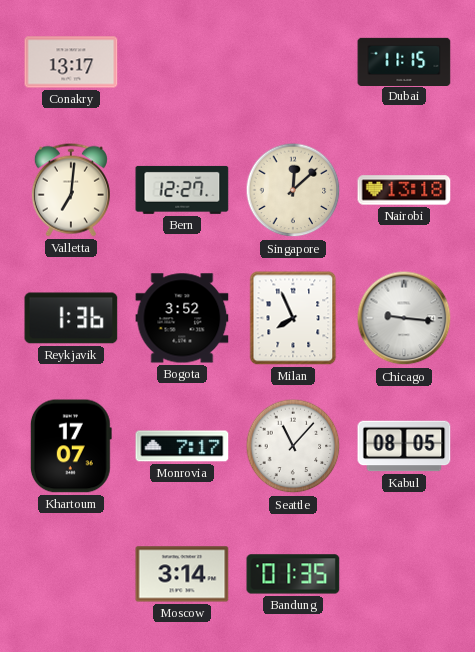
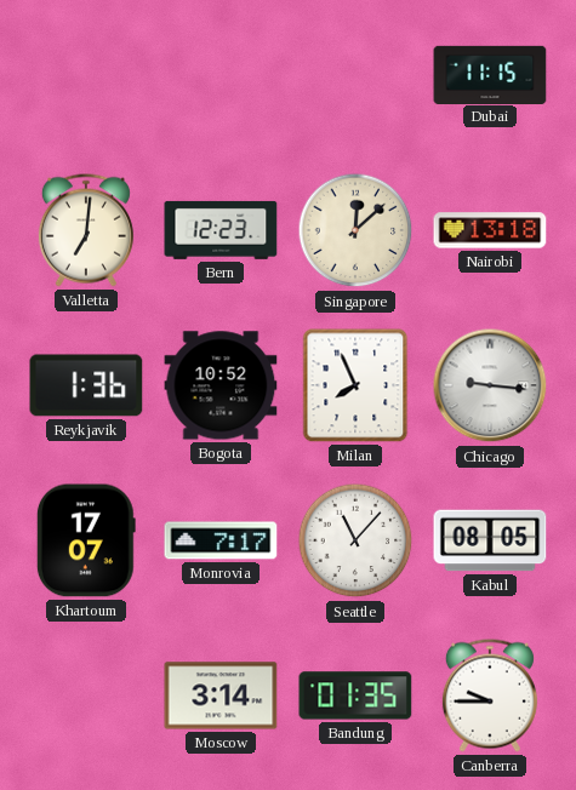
Conakry: 13:17 -> none (71, 62)
Bern: 12:27 -> 12:23 (221, 230)
Bogota: 3:52 -> 10:52 (221, 385)
Canberra: none -> 9:45 (490, 695)
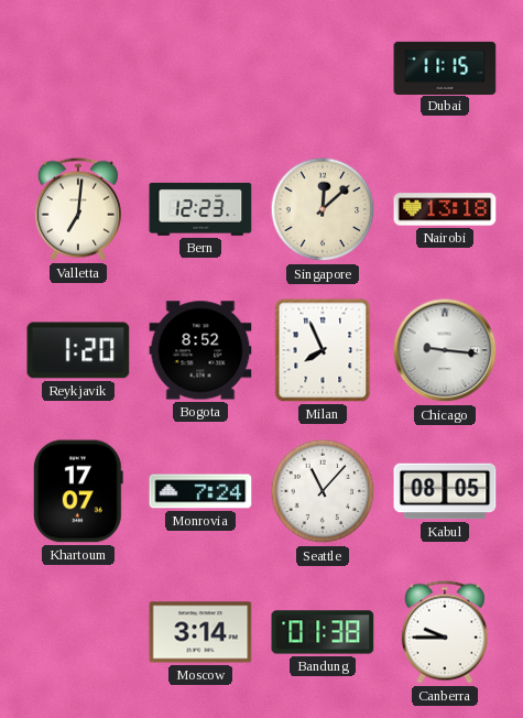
Reykjavik: 1:36 -> 1:20 (78, 350)
Bogota: 10:52 -> 8:52 (200, 350)
Monrovia: 7:17 -> 7:24 (200, 491)
Bandung: 01:35 -> 01:38 (323, 632)
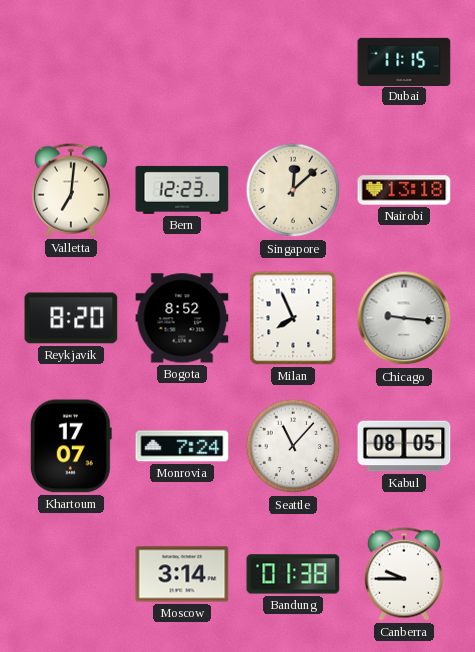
Reykjavik: 1:20 -> 8:20 (71, 318)
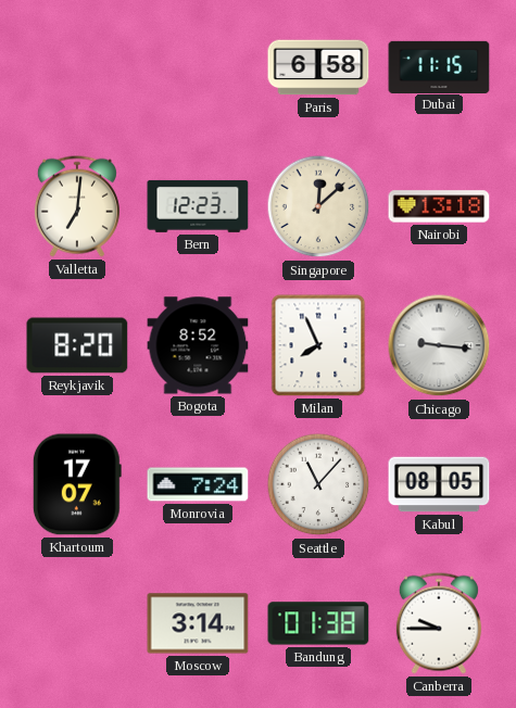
Paris: none -> 6:58 (318, 67)
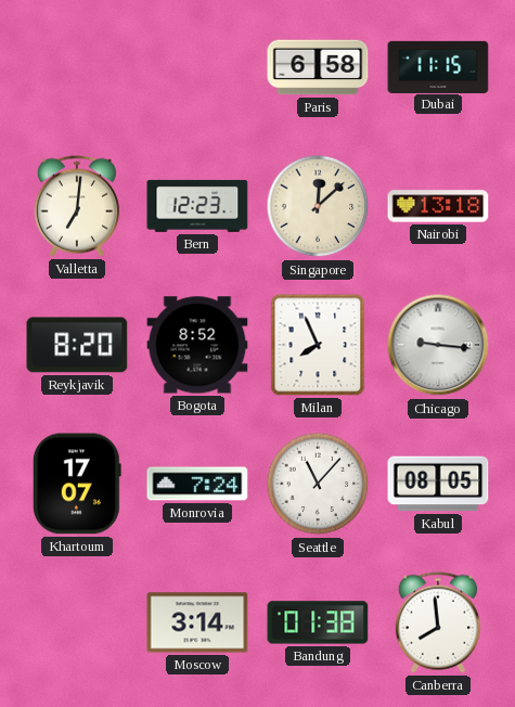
Canberra: 9:45 -> 7:59 (438, 622)
